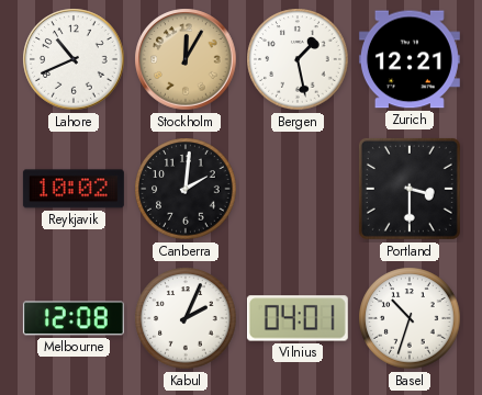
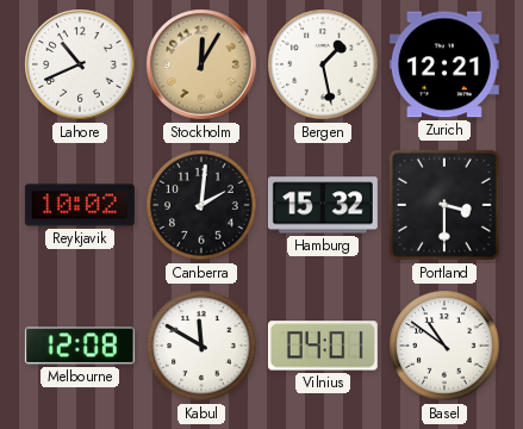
Hamburg: none -> 15:32 (323, 205)
Kabul: 2:04 -> 11:50 (201, 346)
Basel: 10:33 -> 10:51 (444, 346)
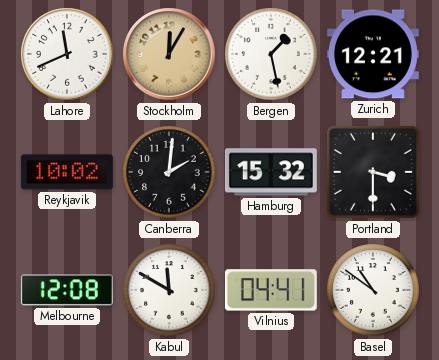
Lahore: 10:41 -> 11:41 (67, 54)
Vilnius: 04:01 -> 04:41 (271, 290)
